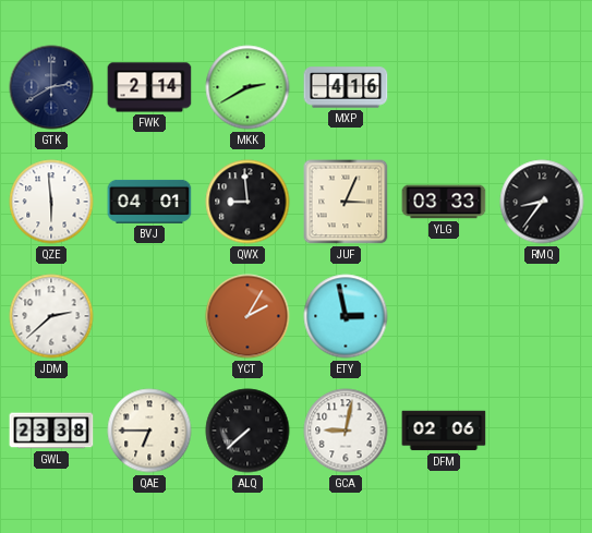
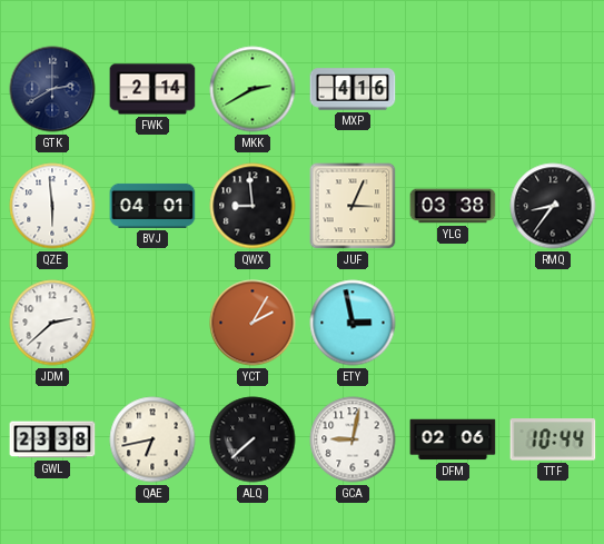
YLG: 03:33 -> 03:38 (453, 206)
QAE: 6:45 -> 6:43 (152, 439)
TTF: none -> 10:44 (553, 439)
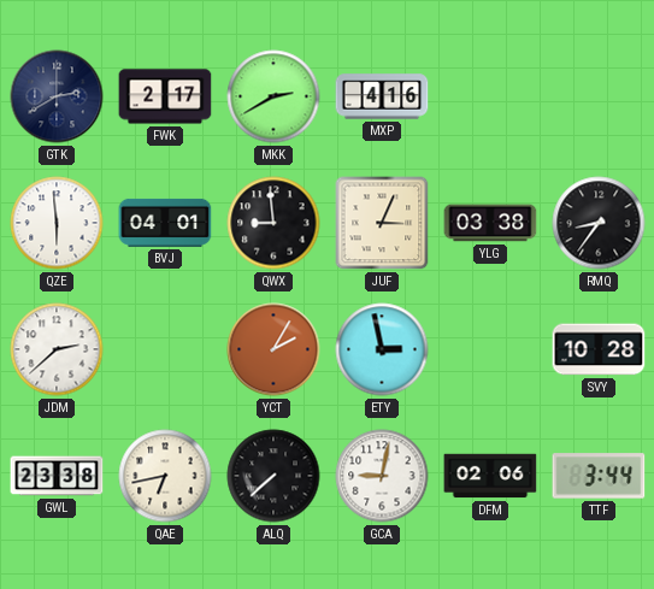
FWK: 2:14 -> 2:17 (165, 96)
SVY: none -> 10:28 (599, 349)
TTF: 10:44 -> 3:44 (599, 476)
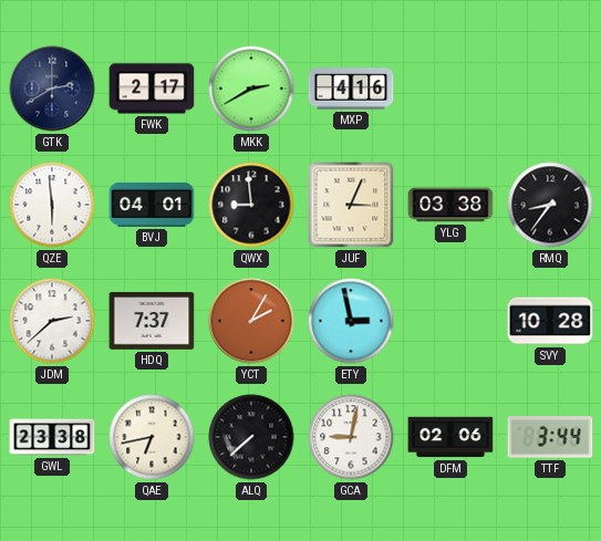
HDQ: none -> 7:37 (152, 321)
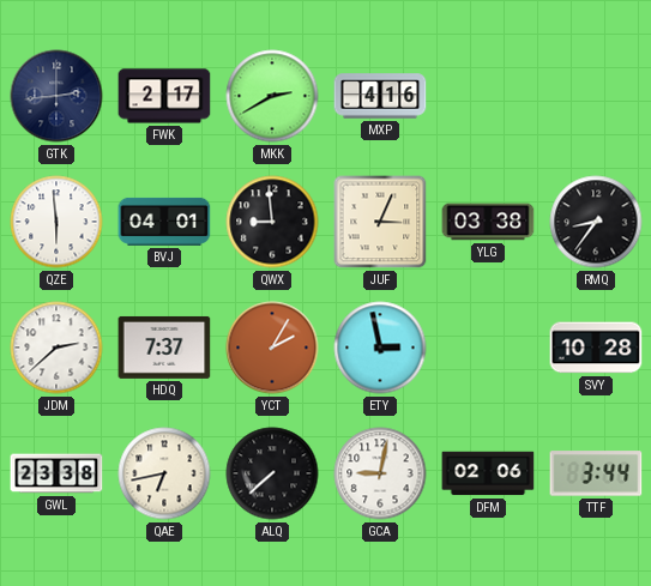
GTK: 2:40 -> 2:44 (56, 96)
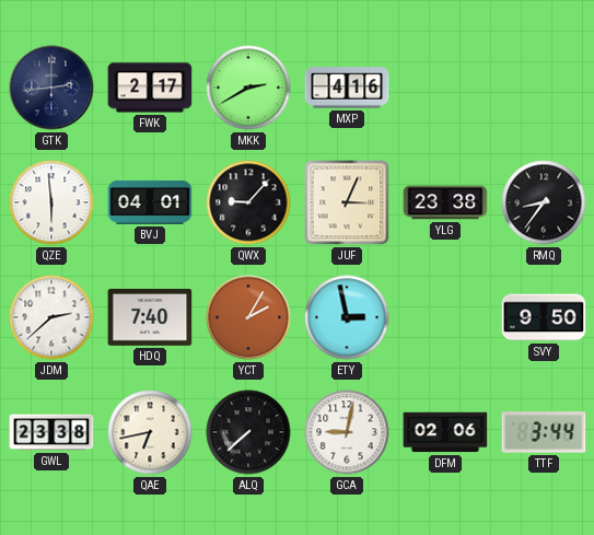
QWX: 8:59 -> 9:07 (248, 202)
YLG: 03:38 -> 23:38 (445, 202)
HDQ: 7:37 -> 7:40 (150, 317)
SVY: 10:28 -> 9:50 (544, 317)
